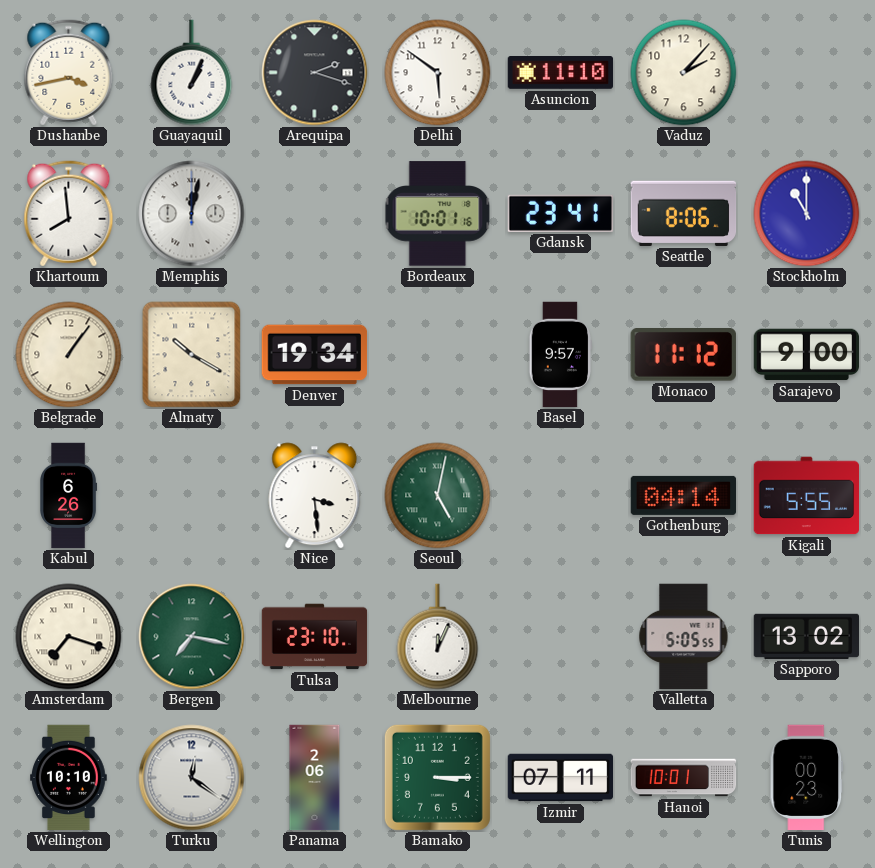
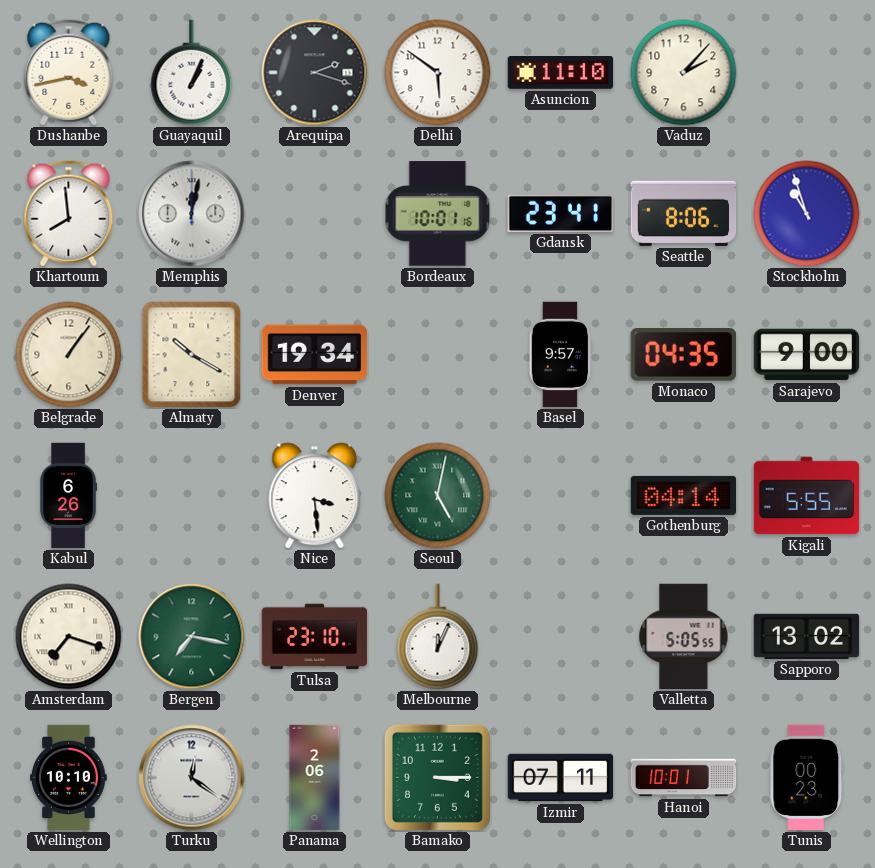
Stockholm: 11:00 -> 10:57 (807, 214)
Monaco: 11:12 -> 04:35 (683, 355)
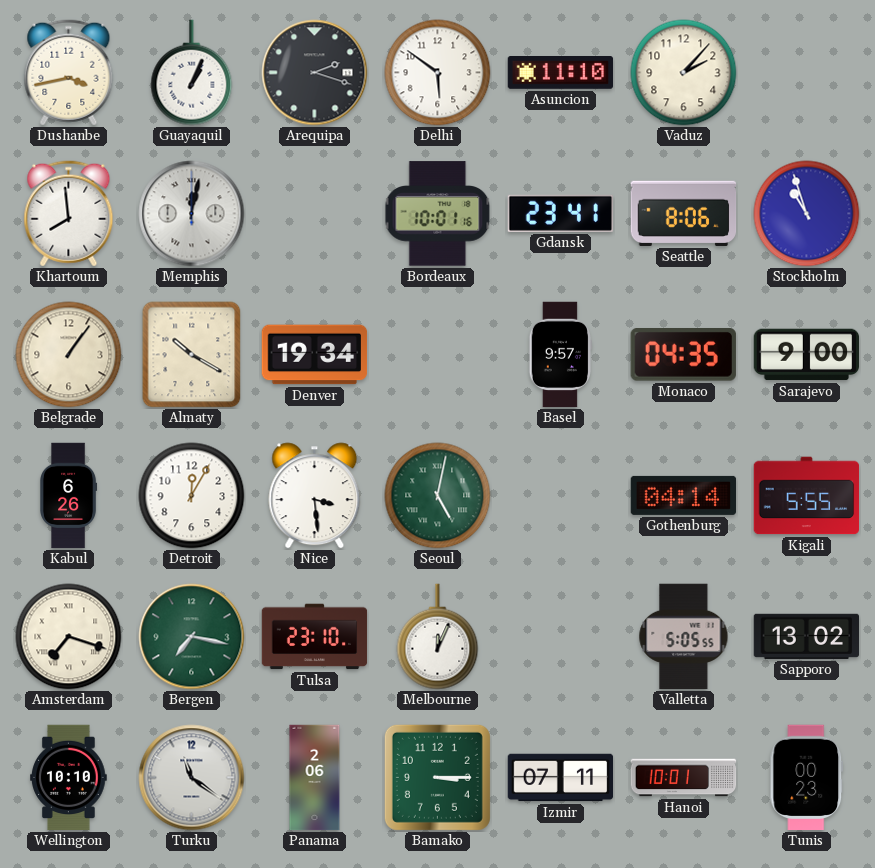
Detroit: none -> 12:05 (192, 496)
Turku: 12:21 -> 11:21 (192, 778)
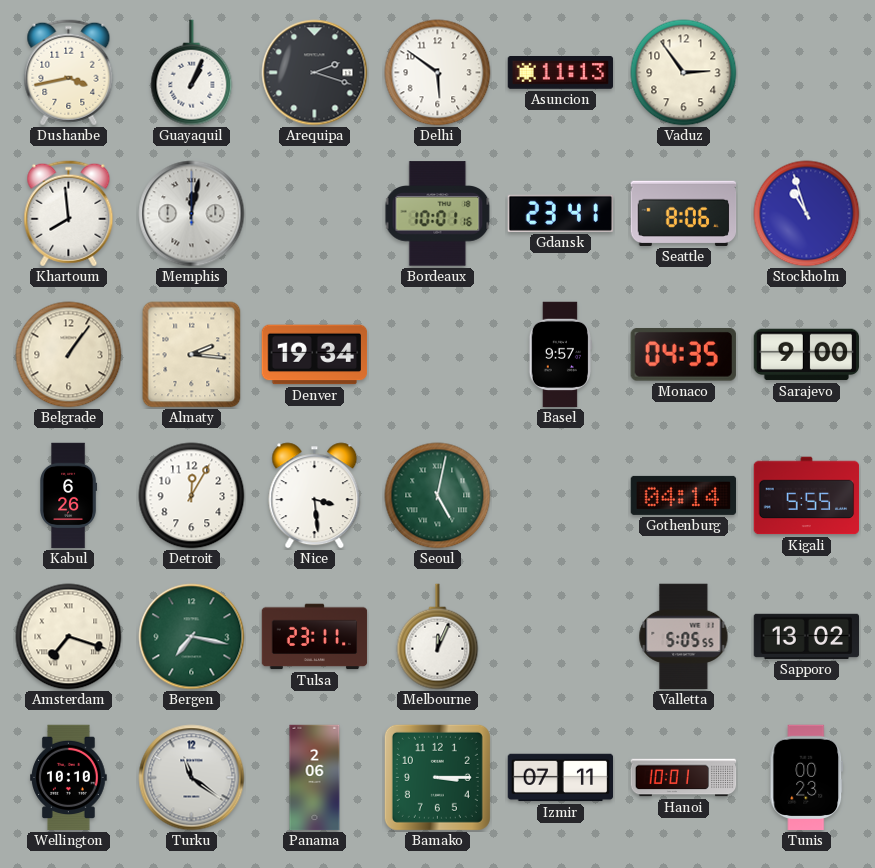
Asuncion: 11:10 -> 11:13 (561, 73)
Vaduz: 2:07 -> 2:54 (684, 73)
Almaty: 10:20 -> 2:16 (192, 355)
Tulsa: 23:10 -> 23:11 (315, 637)
